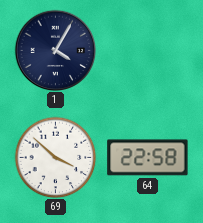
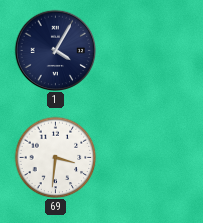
69: 3:52 -> 3:31 (55, 157)
64: 22:58 -> none (148, 158)
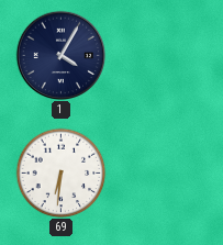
69: 3:31 -> 6:31 (60, 172)
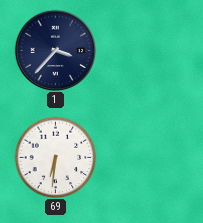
1: 4:05 -> 3:37 (55, 50)
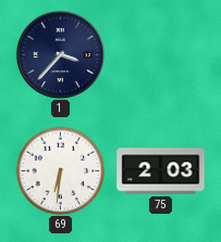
75: none -> 2:03 (161, 171)
